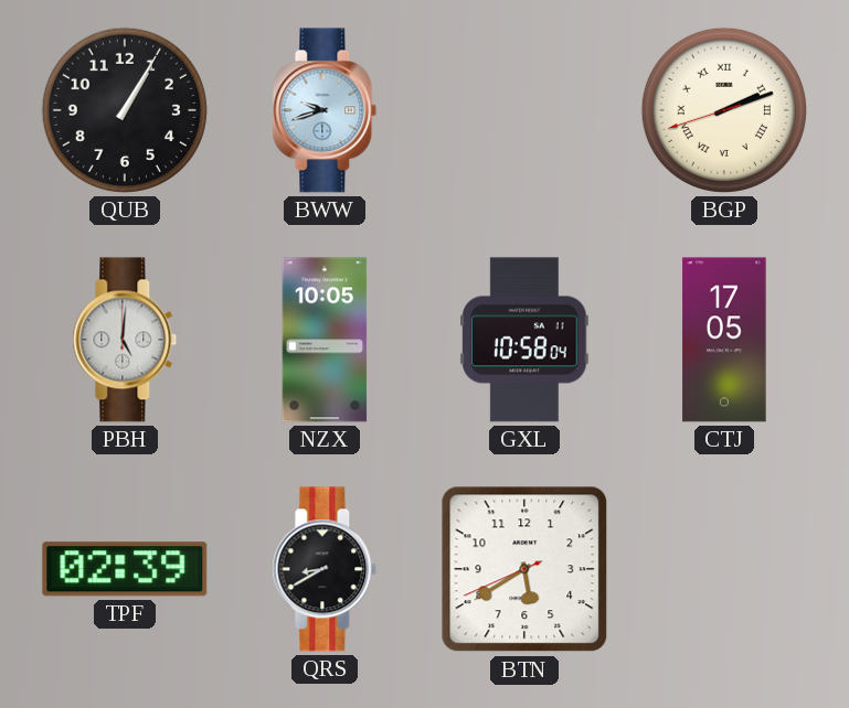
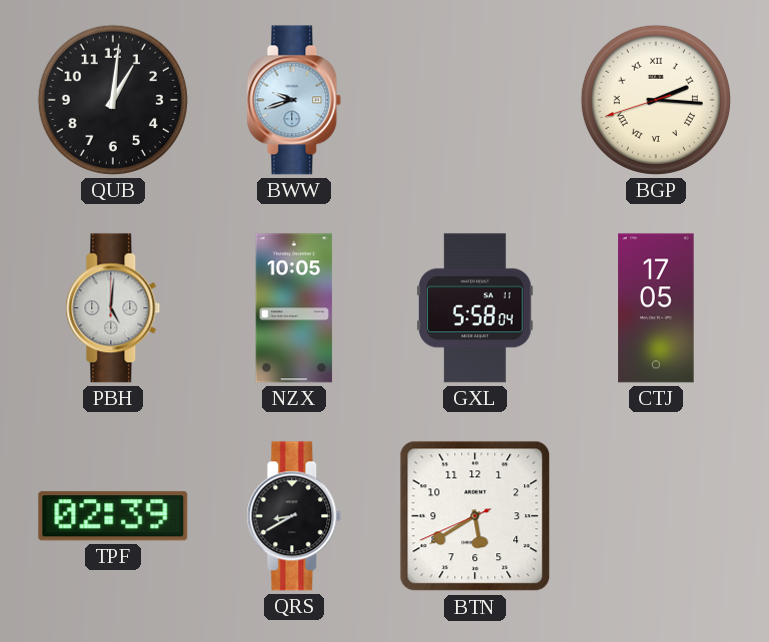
QUB: 1:05 -> 1:01 (113, 100)
BGP: 2:11 -> 2:15 (656, 100)
GXL: 10:58 -> 5:58 (475, 308)
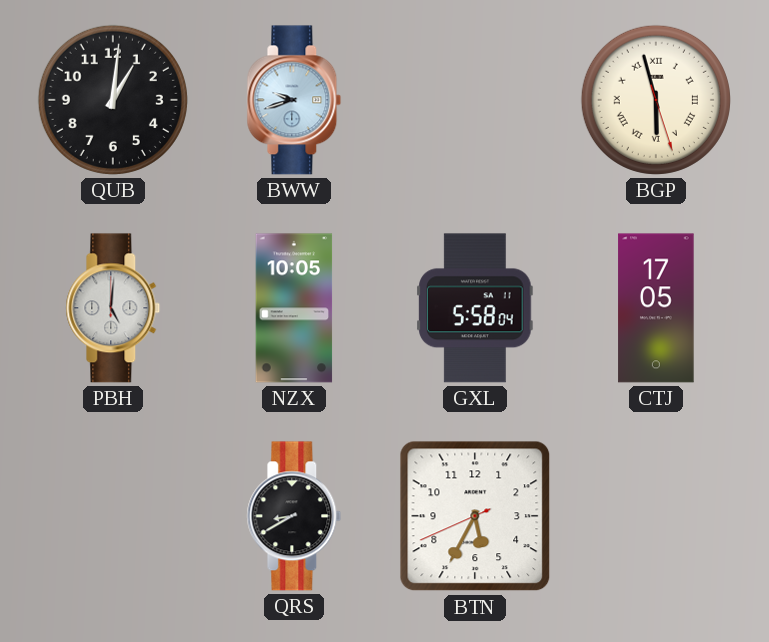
BGP: 2:15 -> 5:57 (656, 100)
TPF: 02:39 -> none (113, 516)
BTN: 5:39 -> 5:34 (475, 516)
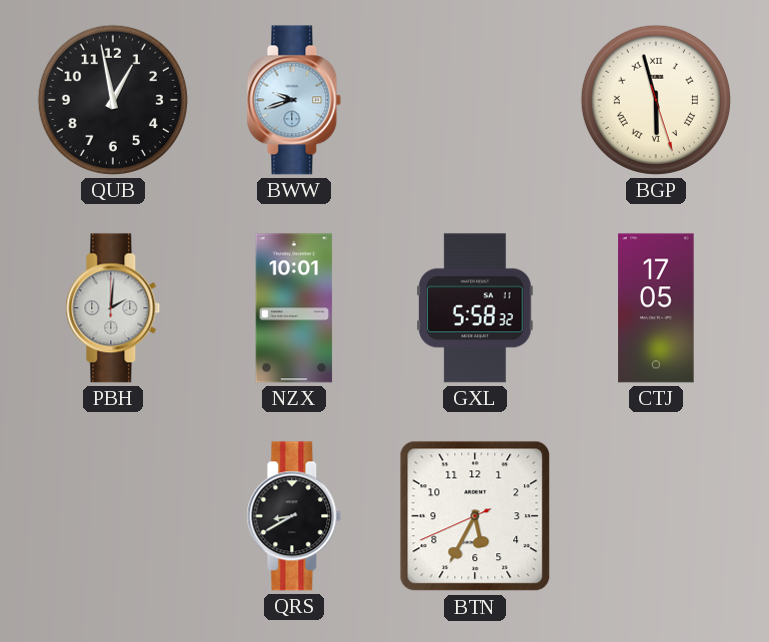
QUB: 1:01 -> 12:58 (113, 100)
PBH: 5:01 -> 2:01 (113, 308)
NZX: 10:05 -> 10:01 (294, 308)
GXL: 5:58:04 -> 5:58:32 (475, 308)
